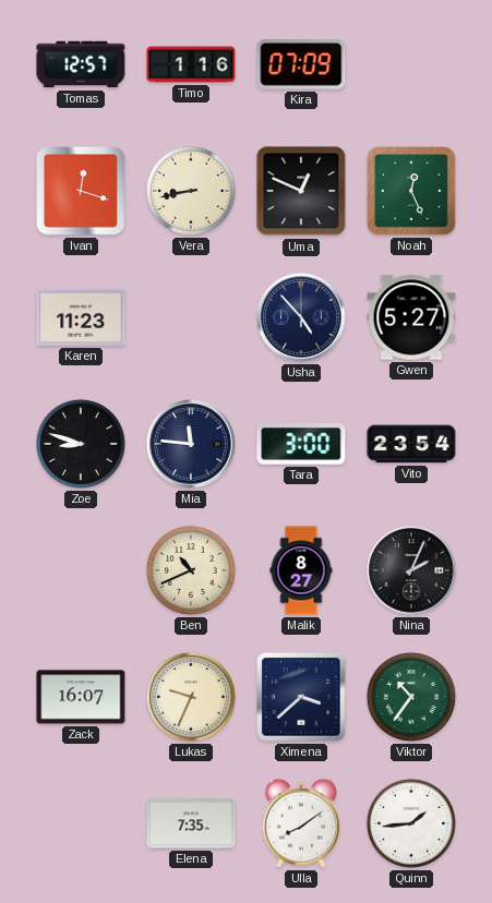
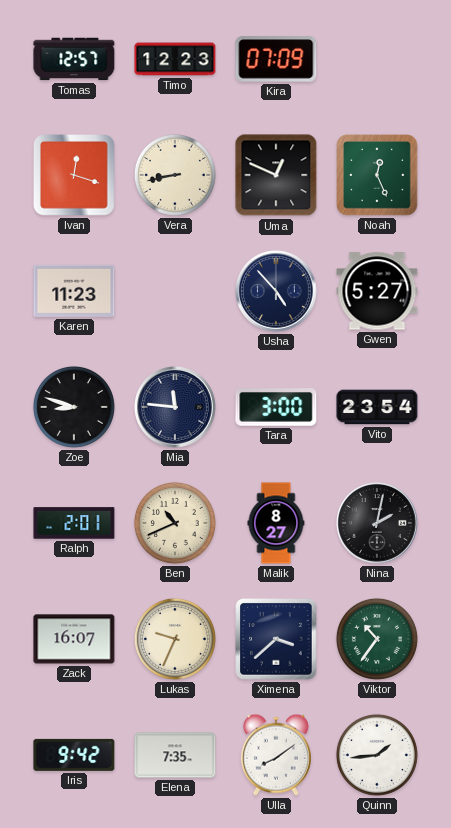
Timo: 1:16 -> 12:23 (175, 59)
Ralph: none -> 2:01 (74, 523)
Nina: 2:04 -> 2:02 (377, 523)
Iris: none -> 9:42 (74, 755)
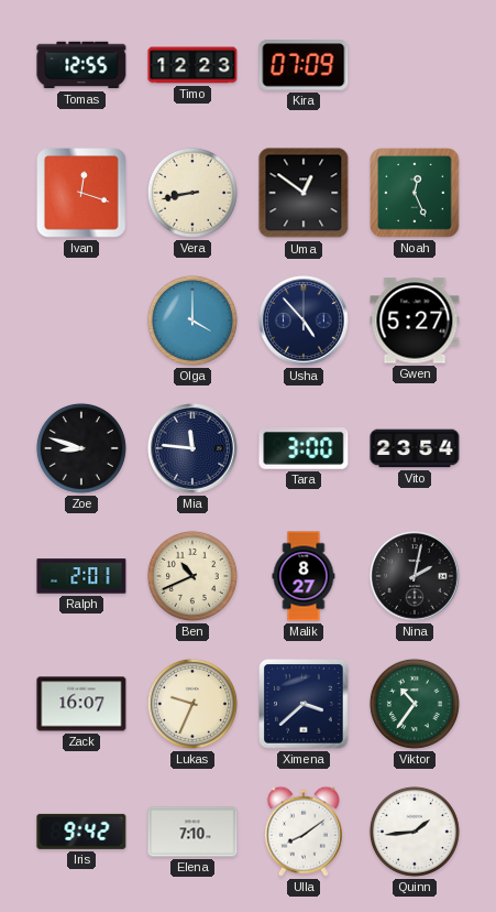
Tomas: 12:57 -> 12:55 (81, 65)
Uma: 12:49 -> 12:51 (304, 193)
Karen: 11:23 -> none (74, 291)
Olga: none -> 4:00 (192, 321)
Elena: 7:35 -> 7:10 (192, 832)
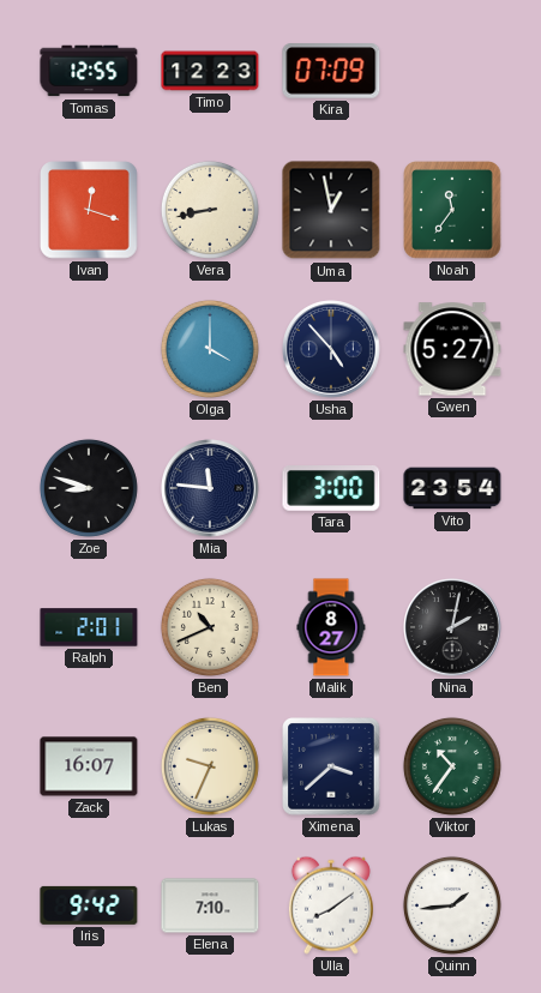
Uma: 12:51 -> 12:58 (331, 210)
Noah: 12:26 -> 11:36 (452, 210)
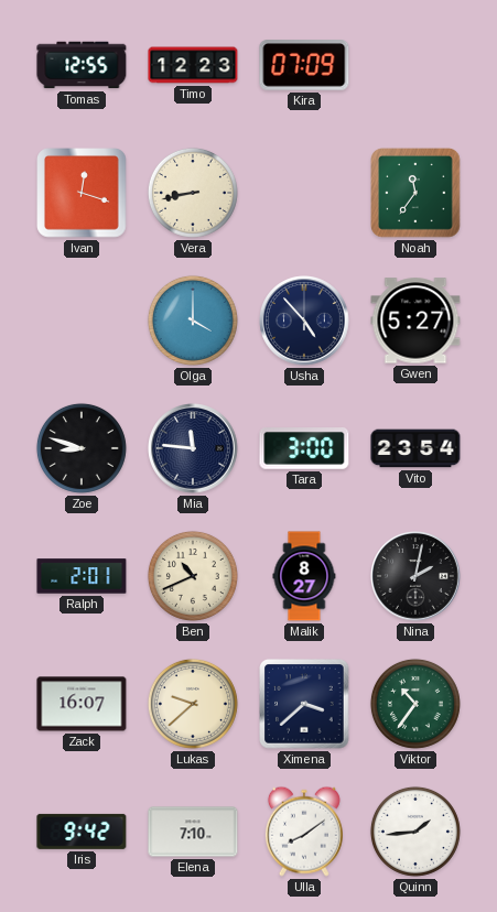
Uma: 12:58 -> none (331, 210)
Lukas: 9:34 -> 9:38 (193, 704)
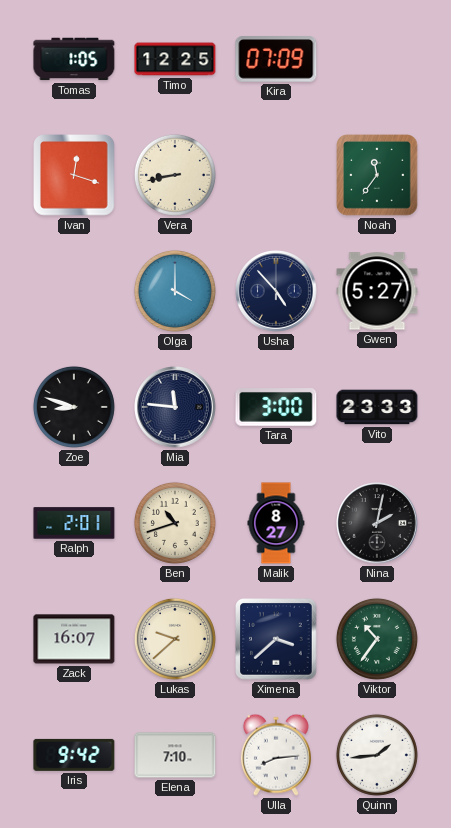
Tomas: 12:55 -> 1:05 (74, 59)
Timo: 12:23 -> 12:25 (175, 59)
Vito: 23:54 -> 23:33 (377, 407)
Ben: 10:41 -> 10:42 (175, 523)
Ulla: 8:09 -> 8:14 (276, 755)
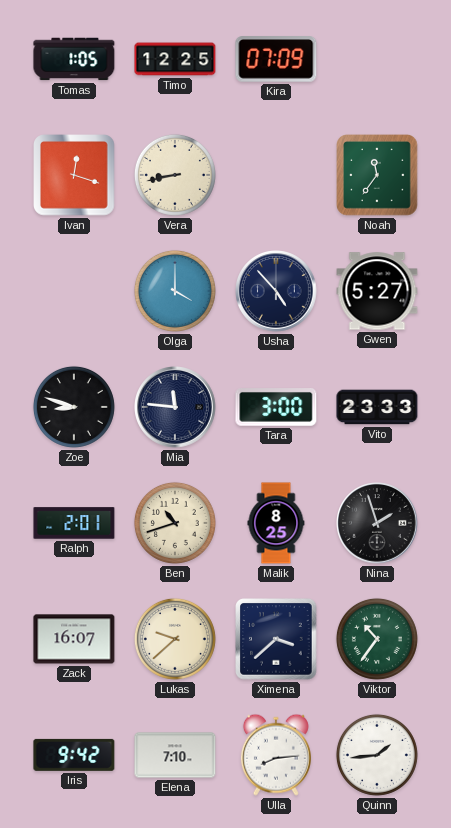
Malik: 8:27 -> 8:25 (276, 523)
Nina: 2:02 -> 1:57 (377, 523)
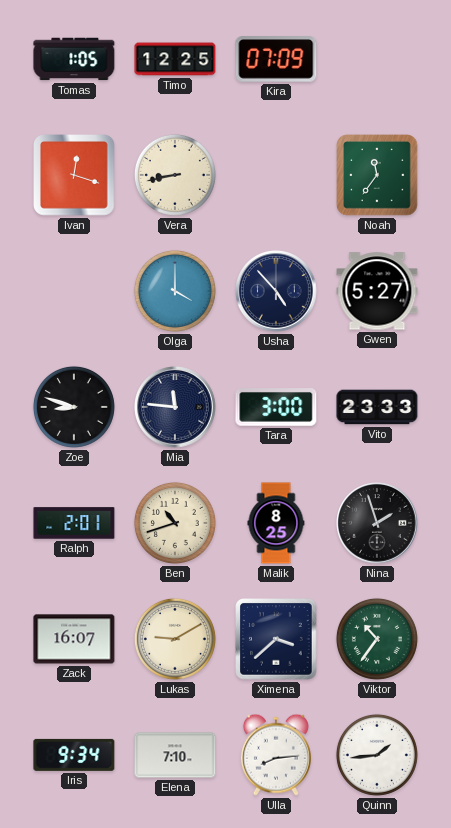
Lukas: 9:38 -> 9:10 (175, 639)
Iris: 9:42 -> 9:34 (74, 755)
